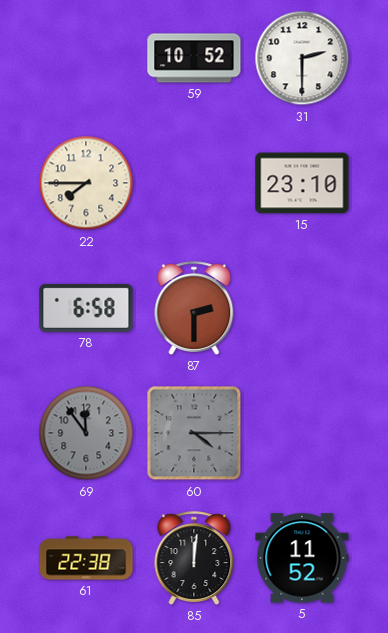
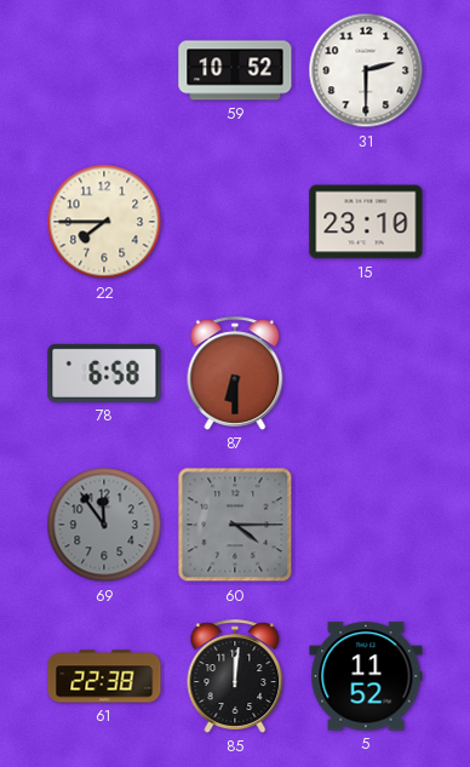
87: 2:30 -> 6:30 (235, 373)
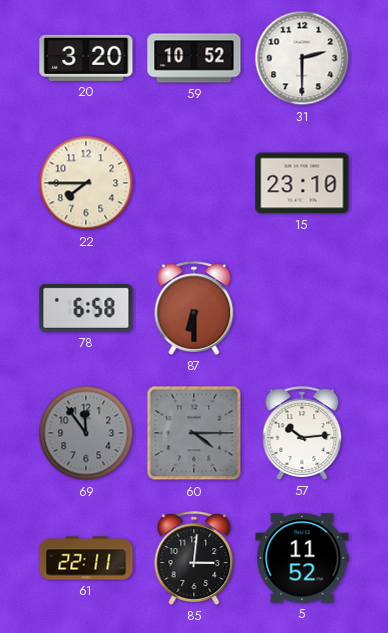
20: none -> 3:20 (86, 58)
57: none -> 10:14 (302, 433)
61: 22:38 -> 22:11 (86, 558)
85: 12:01 -> 3:01 (194, 558)
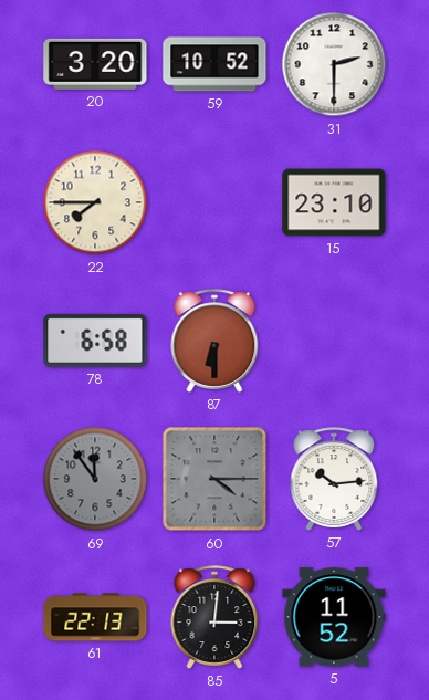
61: 22:11 -> 22:13 (95, 617)
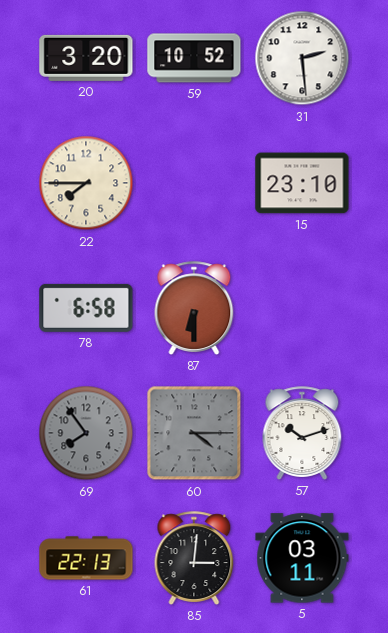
31: 2:30 -> 2:29 (302, 58)
69: 11:54 -> 7:54 (86, 433)
57: 10:14 -> 10:12 (302, 433)
5: 11:52 -> 03:11 (302, 558)
